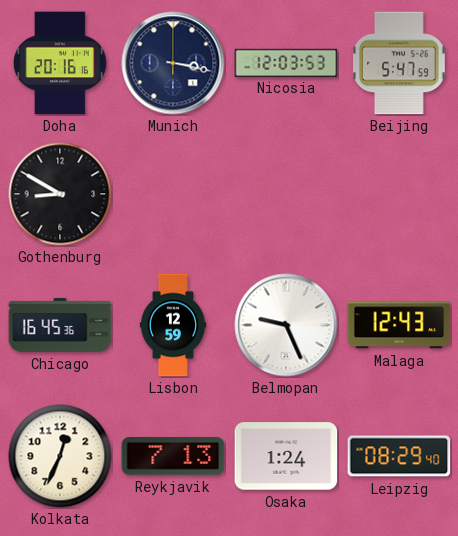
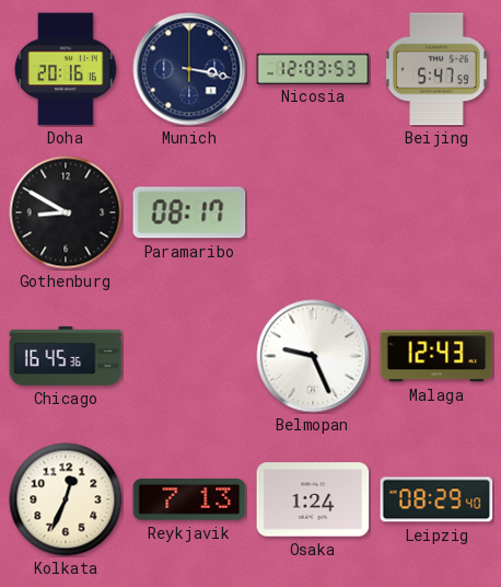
Paramaribo: none -> 08:17 (189, 212)
Lisbon: 12:59 -> none (173, 325)
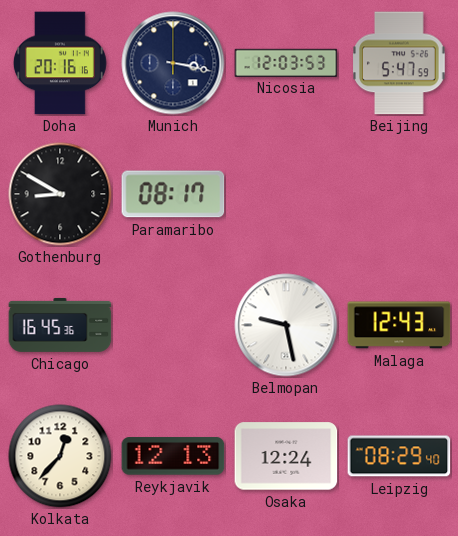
Belmopan: 9:26 -> 9:28 (286, 325)
Kolkata: 12:34 -> 12:37 (60, 456)
Reykjavik: 7:13 -> 12:13 (173, 456)
Osaka: 1:24 -> 12:24 (286, 456)
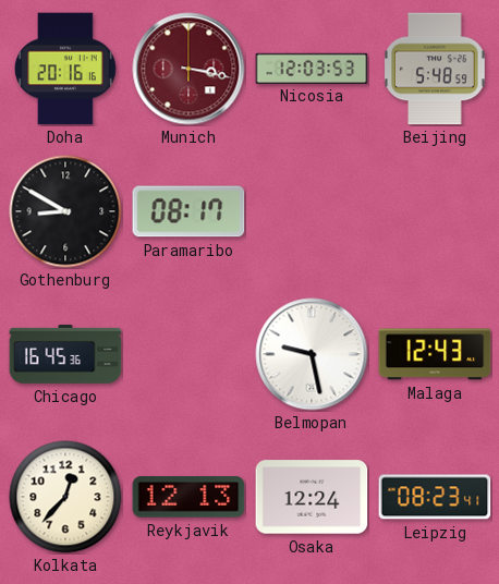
Munich dial: navy -> burgundy (188, 69)
Beijing: 5:47 -> 5:48 (435, 69)
Leipzig: 08:29 -> 08:23 (435, 497)
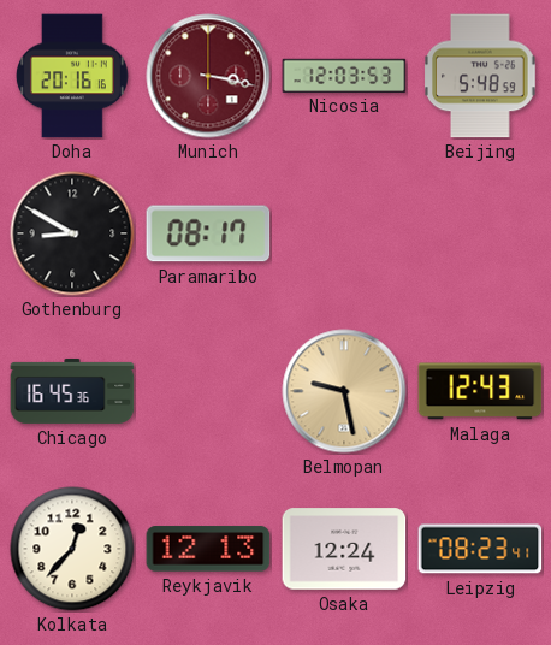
Belmopan dial: white -> champagne (344, 391)
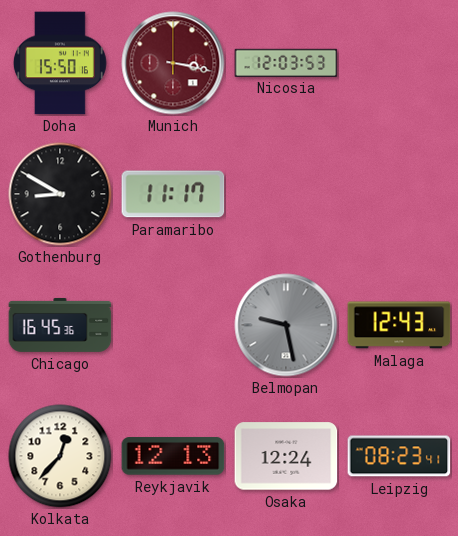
Doha: 20:16 -> 15:50 (60, 63)
Beijing: 5:48 -> none (480, 76)
Paramaribo: 08:17 -> 11:17 (173, 194)
Belmopan dial: champagne -> grey (286, 325)
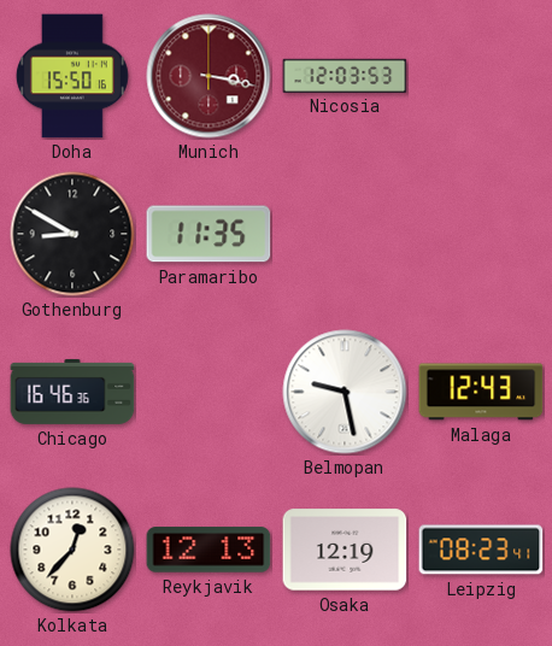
Paramaribo: 11:17 -> 11:35 (209, 234)
Chicago: 16:45 -> 16:46 (72, 392)
Belmopan dial: grey -> white (345, 392)
Osaka: 12:24 -> 12:19 (345, 550)
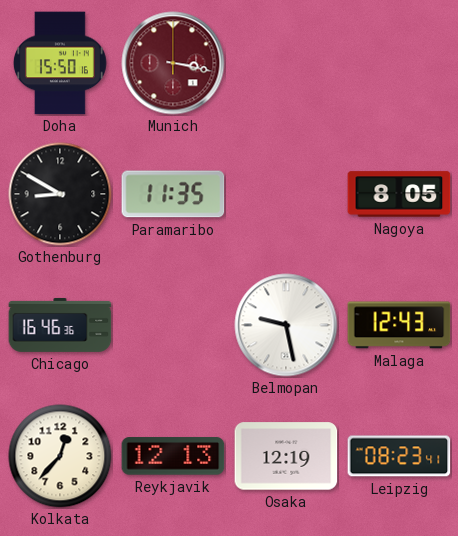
Nicosia: 12:03 -> none (345, 75)
Nagoya: none -> 8:05 (399, 194)
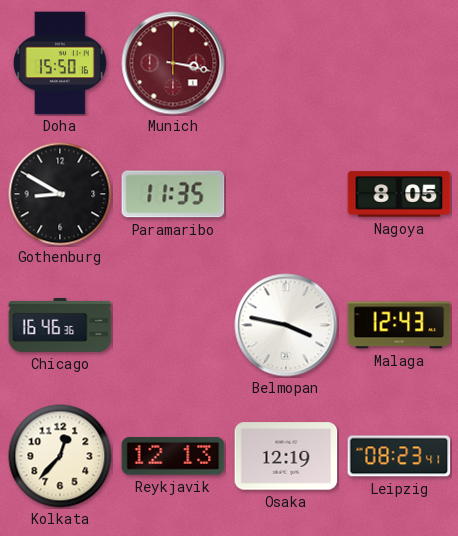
Belmopan: 9:28 -> 3:47 (286, 325)
